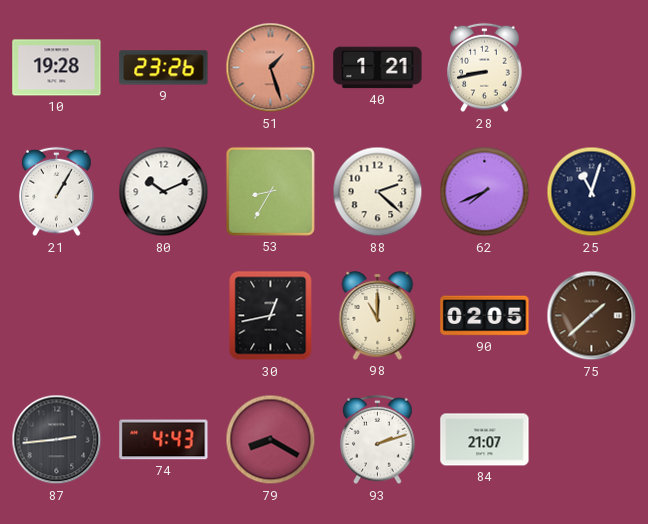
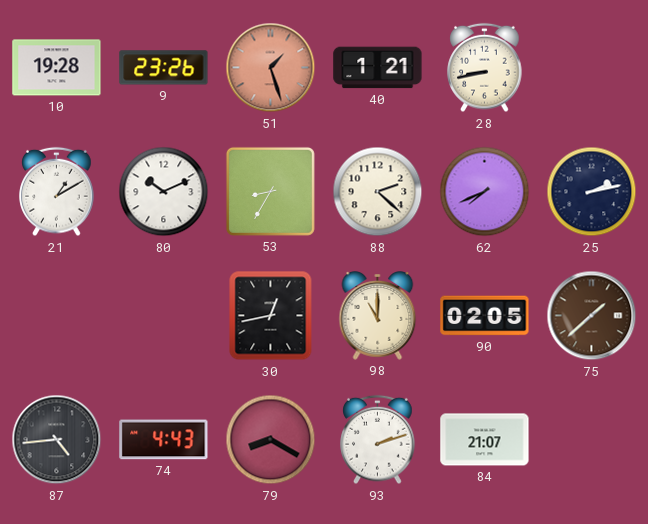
21: 1:05 -> 1:10 (57, 192)
25: 11:03 -> 2:13 (592, 192)
87: 2:44 -> 4:44 (57, 440)
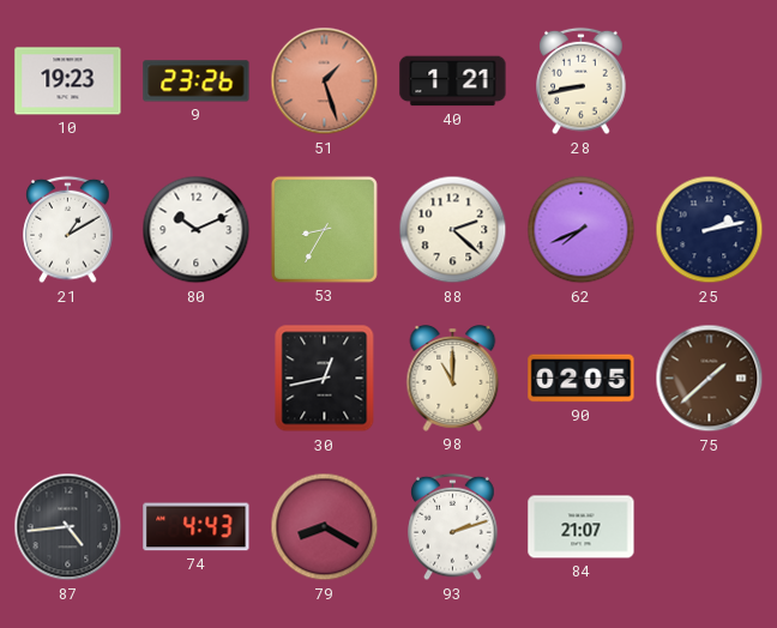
10: 19:28 -> 19:23 (68, 81)
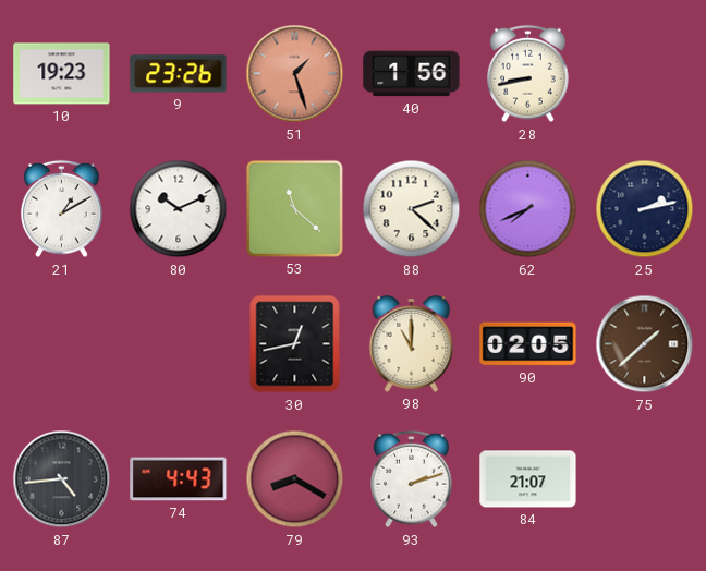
40: 1:21 -> 1:56 (412, 74)
53: 8:35 -> 11:22 (294, 208)
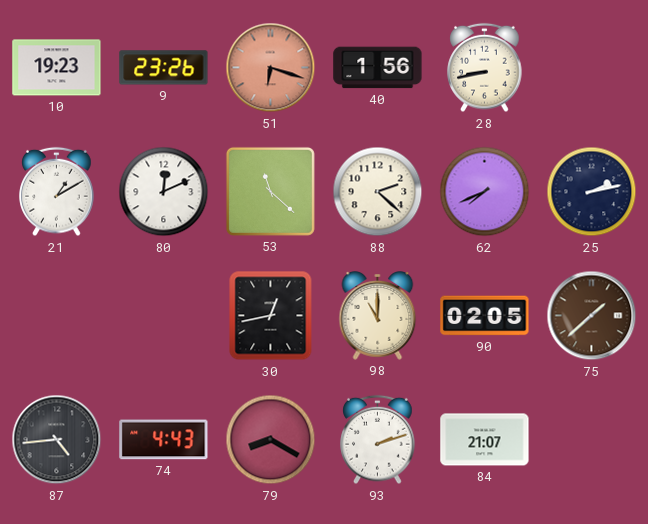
51: 1:27 -> 6:18 (271, 68)
80: 10:11 -> 12:11 (164, 192)
